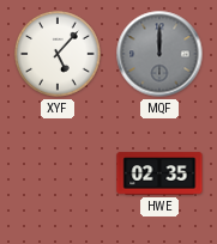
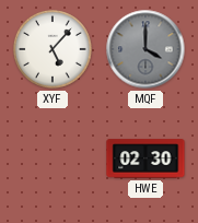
MQF: 12:00 -> 4:00 (145, 49)
HWE: 02:35 -> 02:30 (145, 159)
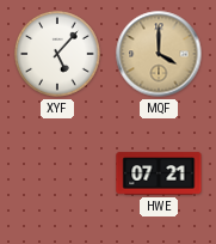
MQF dial: grey -> champagne (159, 54)
HWE: 02:30 -> 07:21 (159, 173)
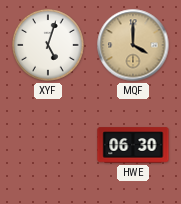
XYF: 5:07 -> 5:03 (48, 45)
HWE: 07:21 -> 06:30 (133, 145)
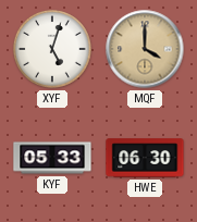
KYF: none -> 05:33 (52, 158)
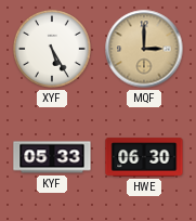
XYF: 5:03 -> 5:25 (52, 49)
MQF: 4:00 -> 3:00 (144, 49)
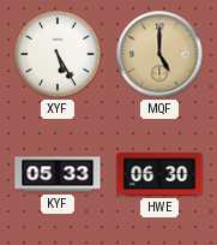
MQF: 3:00 -> 5:00 (159, 54)
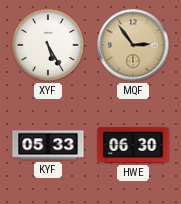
MQF: 5:00 -> 2:54 (133, 45)
